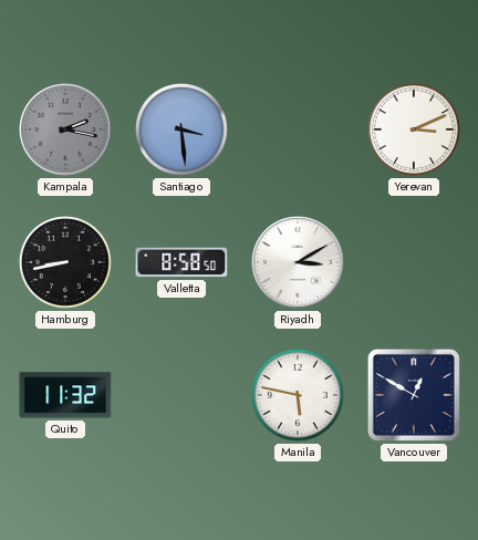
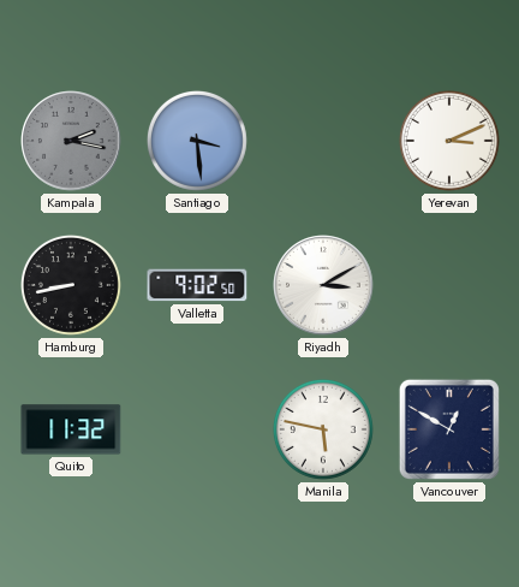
Valletta: 8:58 -> 9:02 (197, 285)
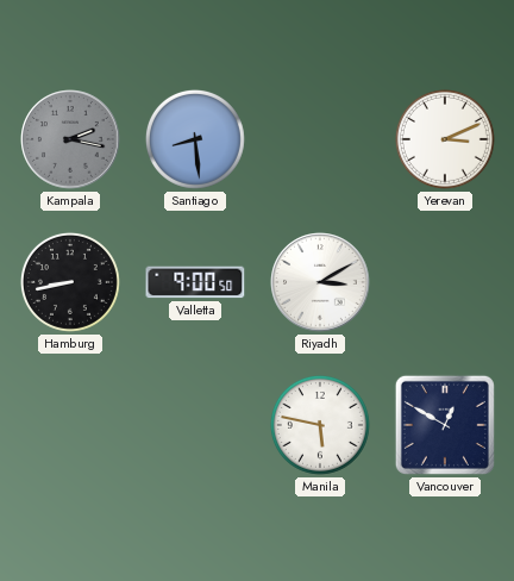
Santiago: 3:29 -> 8:29 (195, 139)
Valletta: 9:02 -> 9:00 (195, 282)
Quito: 11:32 -> none (71, 429)
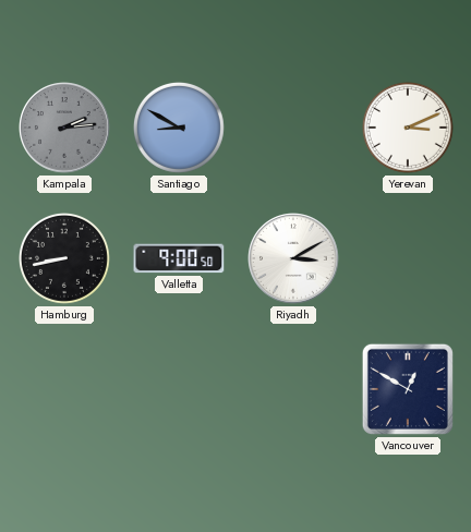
Kampala: 2:17 -> 2:14 (64, 128)
Santiago: 8:29 -> 8:50 (179, 128)
Manila: 5:47 -> none (320, 425)
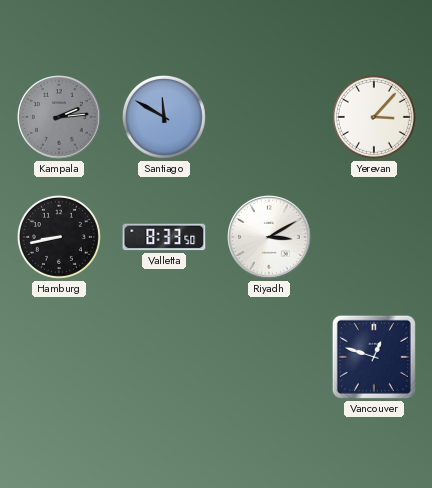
Santiago: 8:50 -> 11:50 (164, 117)
Yerevan: 3:11 -> 3:07 (374, 117)
Valletta: 9:00 -> 8:33 (164, 237)
Vancouver: 12:50 -> 12:48 (374, 357)
